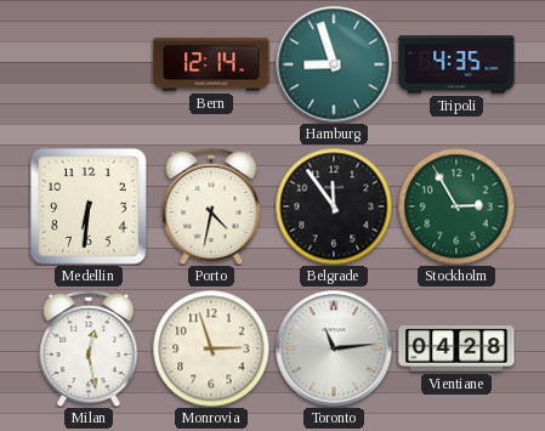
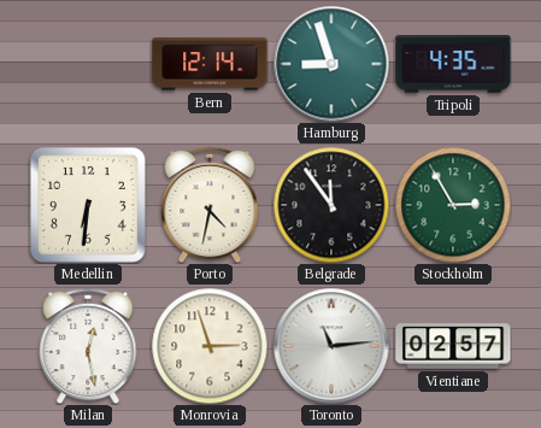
Vientiane: 04:28 -> 02:57 (453, 346)
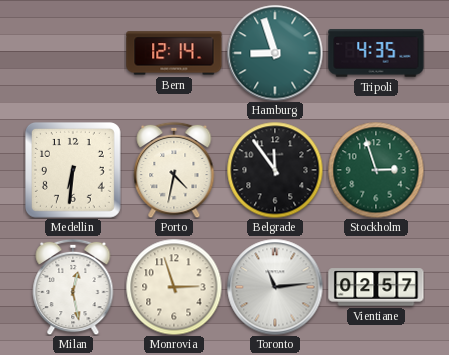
Stockholm: 2:55 -> 2:57 (376, 170)
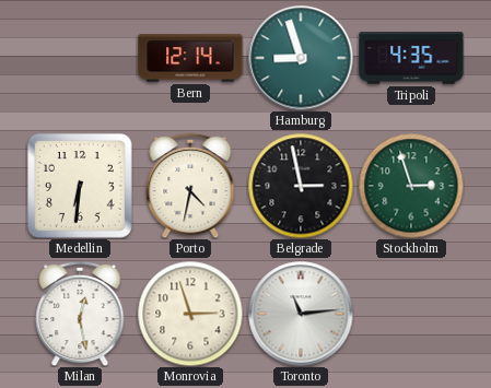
Belgrade: 11:54 -> 2:58 (301, 186)
Vientiane: 02:57 -> none (376, 287)
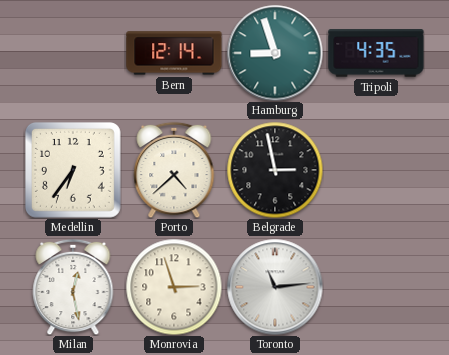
Medellin: 6:31 -> 6:36 (73, 170)
Porto: 4:32 -> 4:38 (174, 170)
Stockholm: 2:57 -> none (411, 186)
